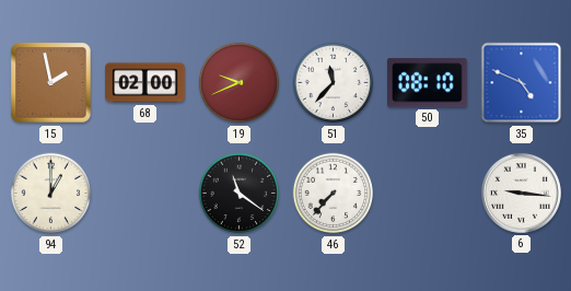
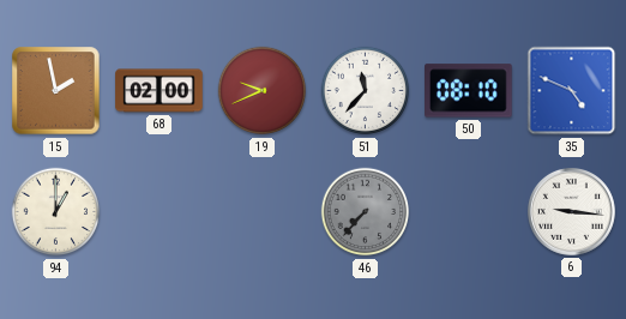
52: 11:21 -> none (240, 194)
46 dial: white -> grey (366, 212)
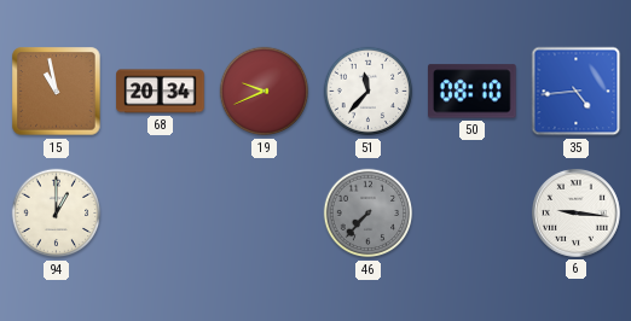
15: 1:58 -> 10:58 (57, 92)
68: 02:00 -> 20:34 (161, 92)
35: 4:49 -> 4:44 (577, 92)
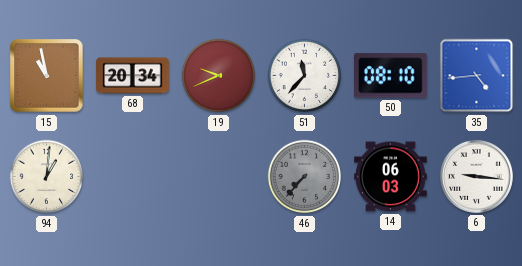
94: 1:00 -> 1:01 (47, 177)
14: none -> 06:03 (391, 177)
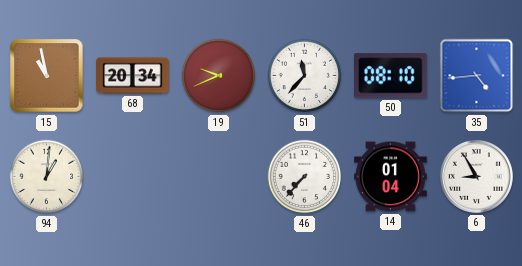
46 dial: grey -> white (305, 177)
14: 06:03 -> 01:04 (391, 177)
6: 9:16 -> 8:55 (476, 176)
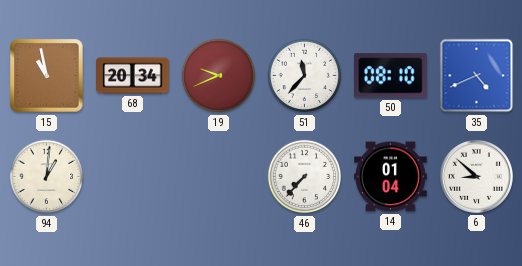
35: 4:44 -> 4:41 (477, 76)
6: 8:55 -> 8:52 (476, 176)
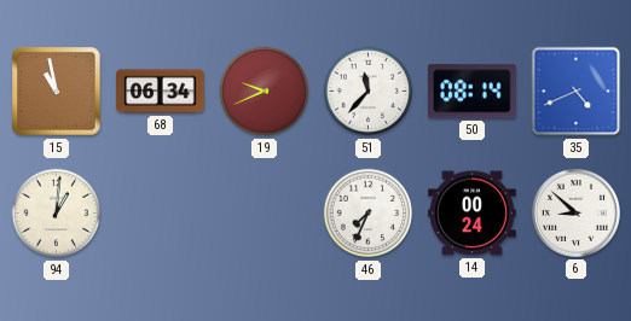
68: 20:34 -> 06:34 (161, 92)
50: 08:10 -> 08:14 (473, 92)
46: 7:37 -> 7:34 (369, 214)
14: 01:04 -> 00:24 (473, 214)
